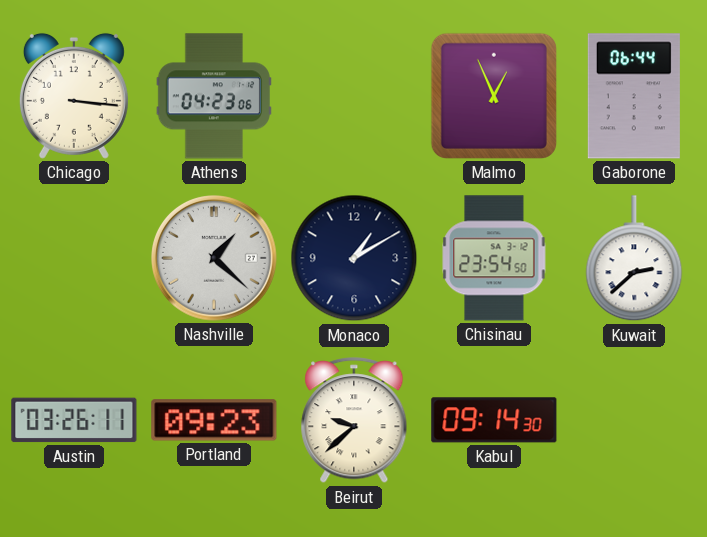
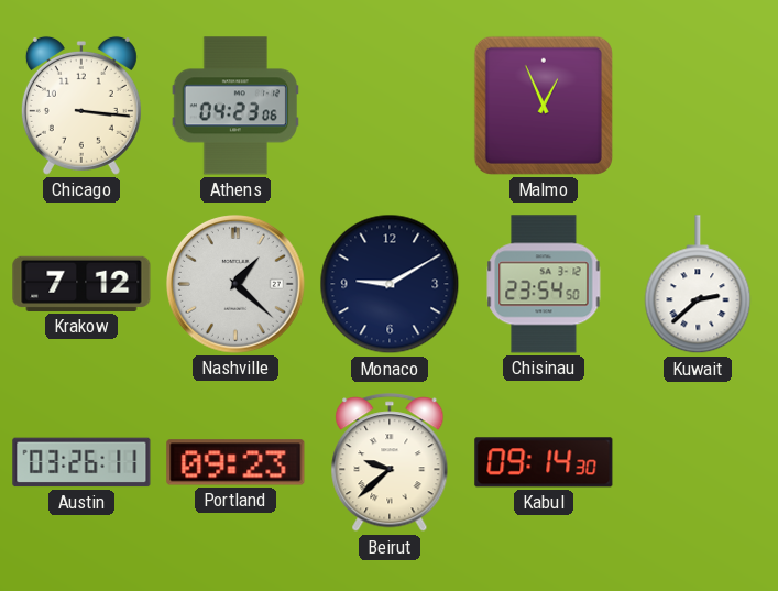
Gaborone: 06:44 -> none (634, 96)
Krakow: none -> 7:12 (81, 284)
Monaco: 1:10 -> 9:10 (390, 284)
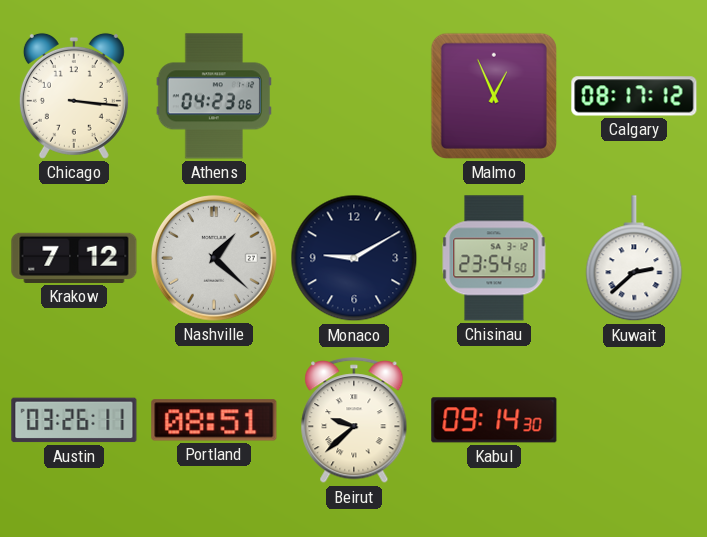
Calgary: none -> 08:17 (634, 96)
Portland: 09:23 -> 08:51 (214, 420)
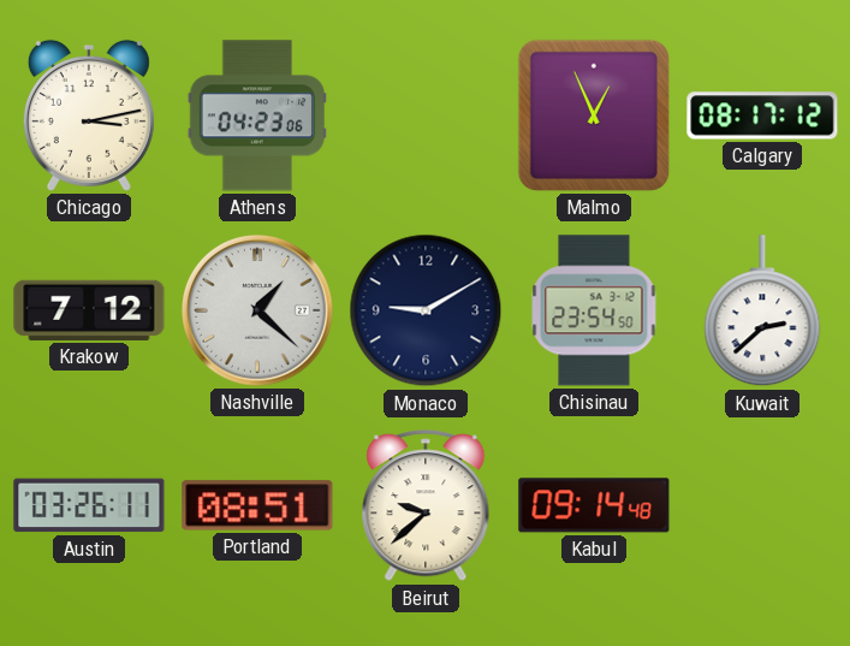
Chicago: 3:16 -> 3:13 (89, 115)
Kabul: 09:14:30 -> 09:14:48 (594, 505)
